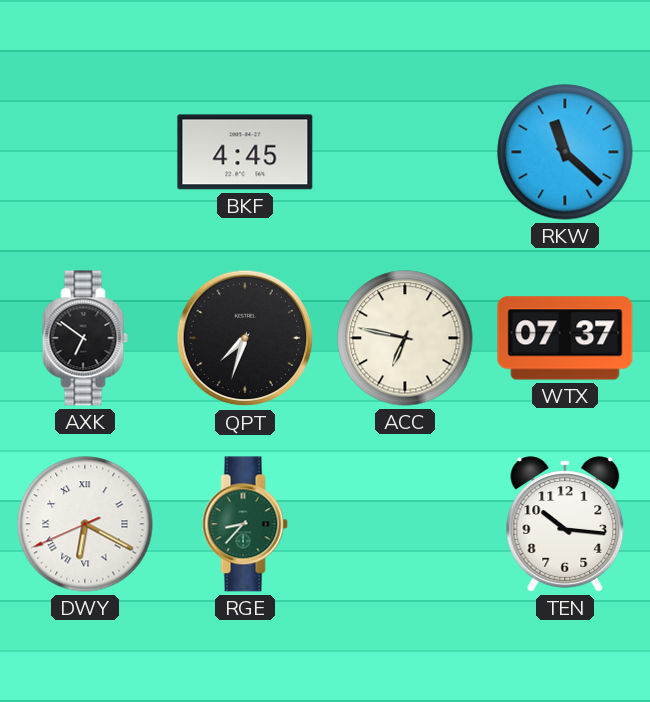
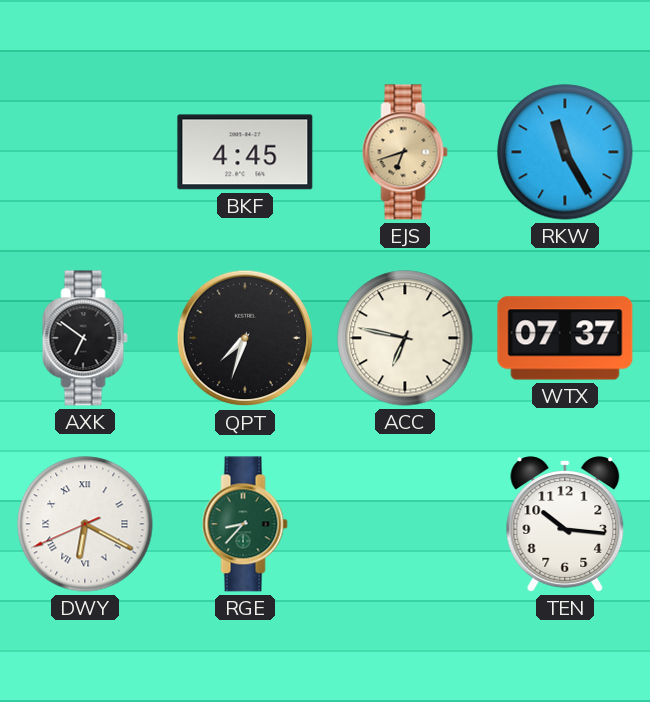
EJS: none -> 6:42 (405, 152)
RKW: 11:22 -> 11:25 (565, 152)
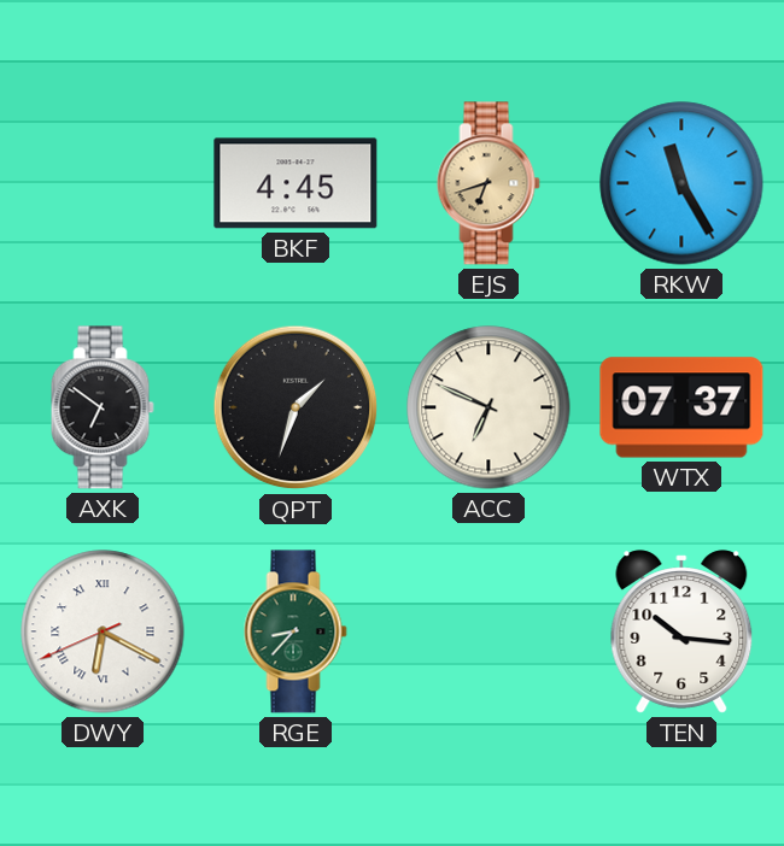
QPT: 7:33 -> 1:33 (296, 407)
ACC: 6:47 -> 6:49 (488, 407)
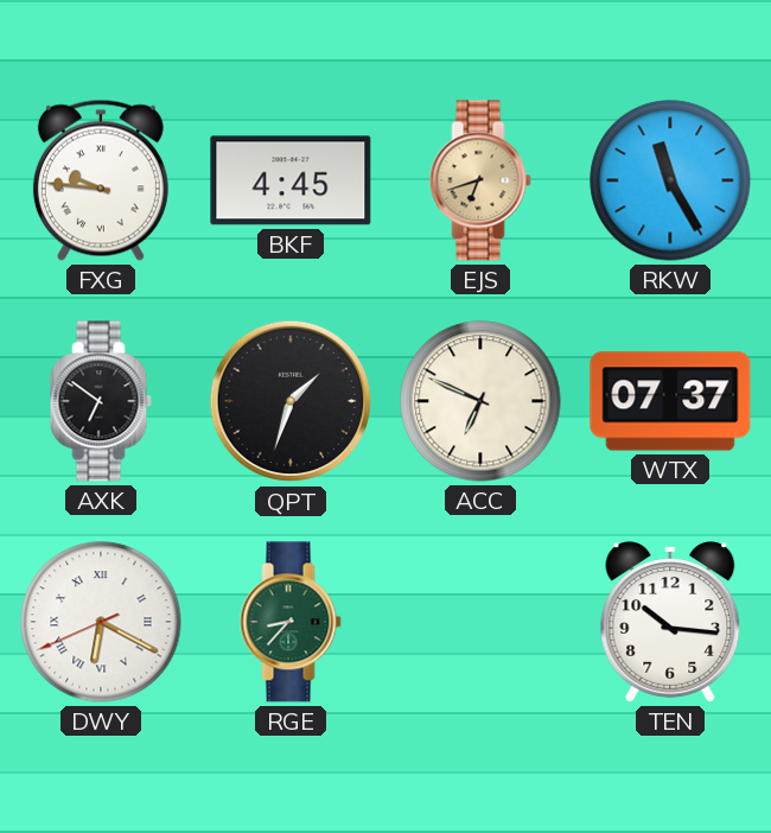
FXG: none -> 9:46 (101, 180)
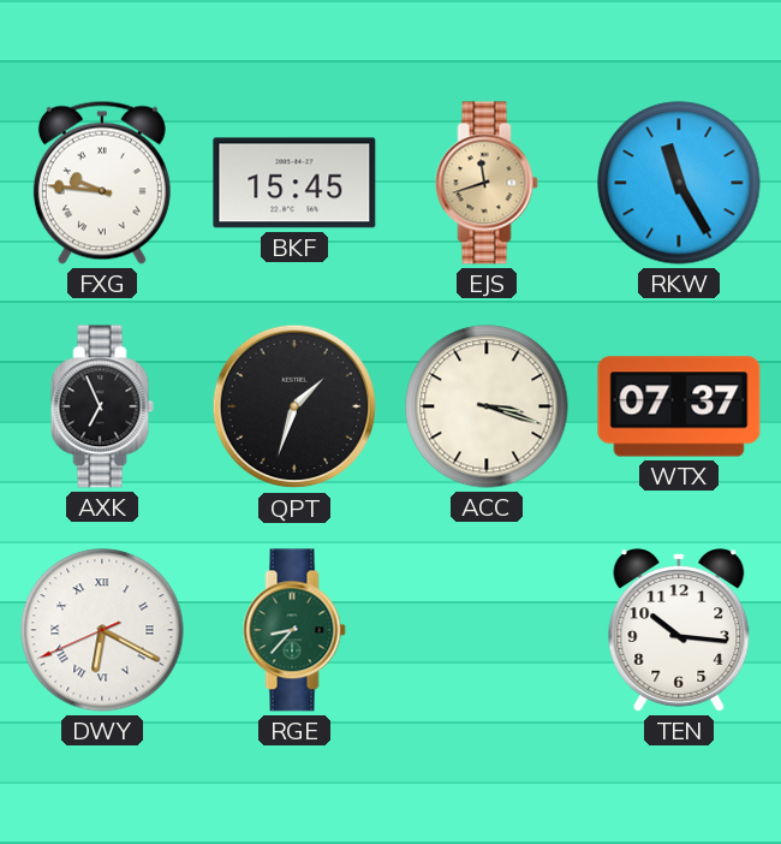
BKF: 4:45 -> 15:45 (294, 183)
EJS: 6:42 -> 11:42 (487, 183)
AXK: 6:51 -> 6:56 (102, 406)
ACC: 6:49 -> 3:18 (487, 406)
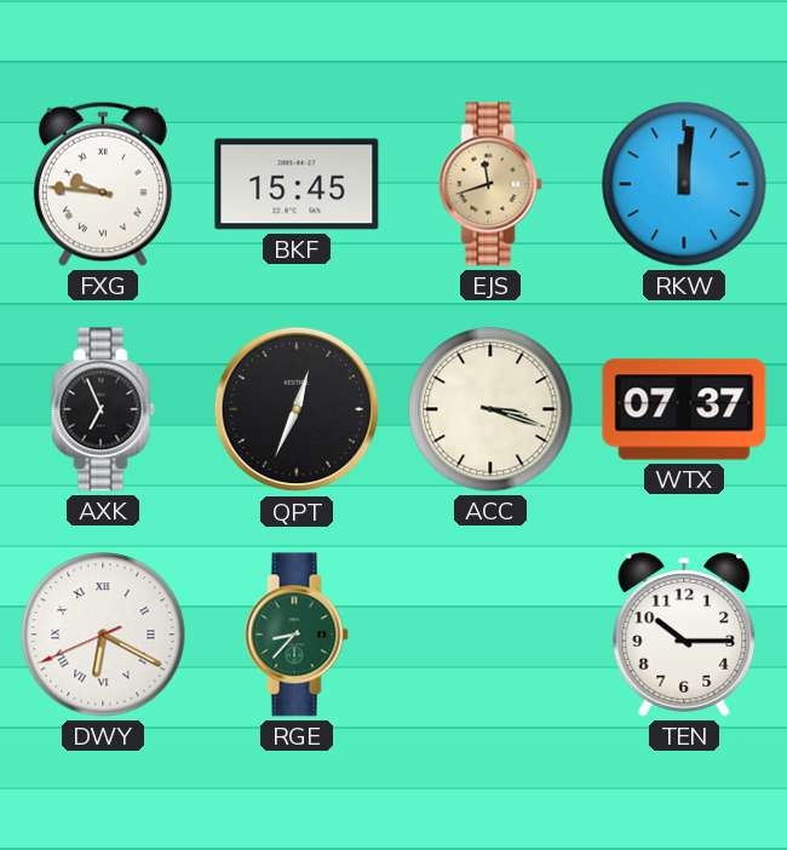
RKW: 11:25 -> 12:01 (684, 184)
QPT: 1:33 -> 12:34 (297, 409)
TEN: 10:16 -> 10:15 (684, 634)
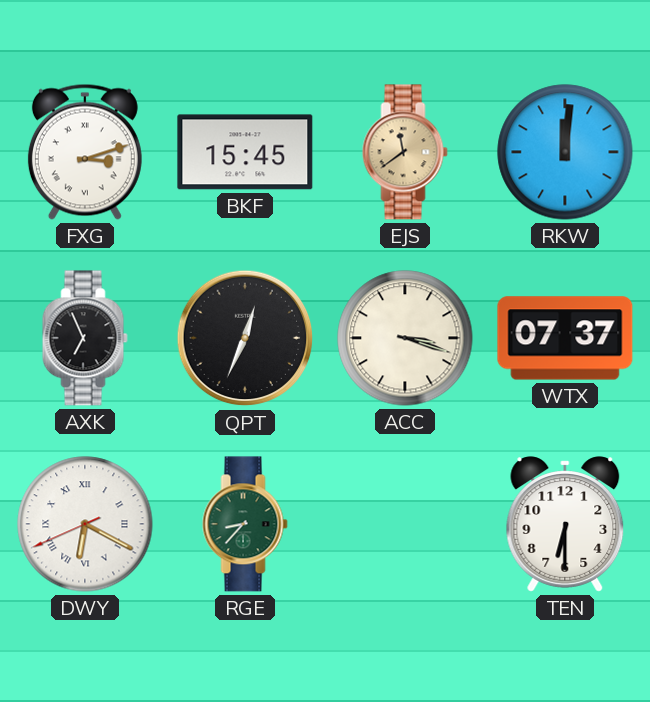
FXG: 9:46 -> 3:12 (85, 152)
EJS: 11:42 -> 11:39 (405, 152)
TEN: 10:15 -> 6:30 (565, 524)
